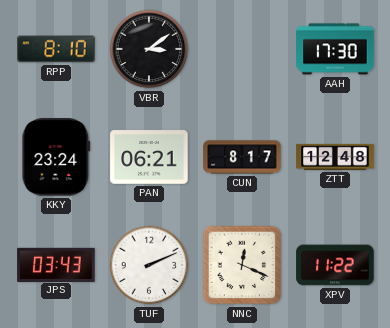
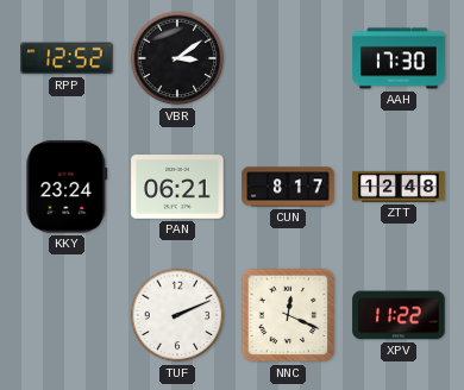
RPP: 8:10 -> 12:52 (67, 58)
JPS: 03:43 -> none (56, 264)
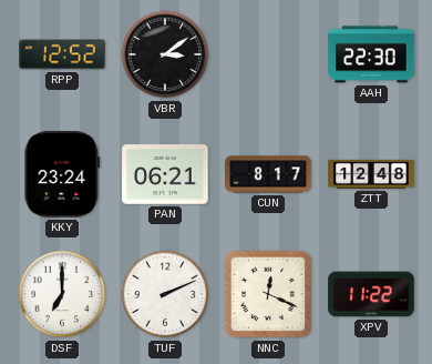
AAH: 17:30 -> 22:30 (371, 54)
DSF: none -> 7:00 (62, 294)
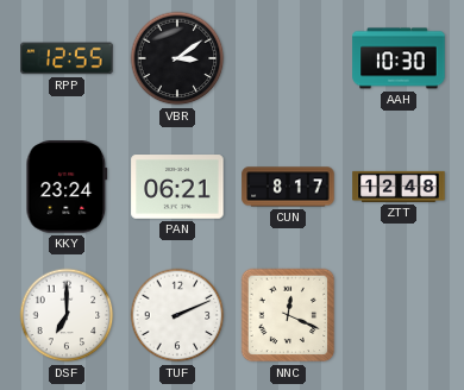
RPP: 12:52 -> 12:55 (67, 58)
AAH: 22:30 -> 10:30 (399, 58)
XPV: 11:22 -> none (371, 294)
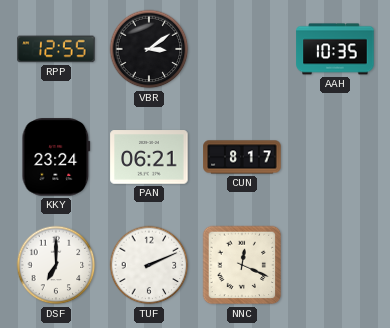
AAH: 10:30 -> 10:35 (335, 49)
ZTT: 12:48 -> none (399, 187)
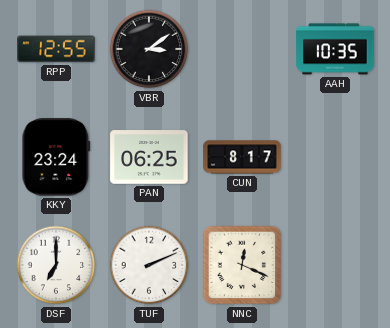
PAN: 06:21 -> 06:25 (149, 157)
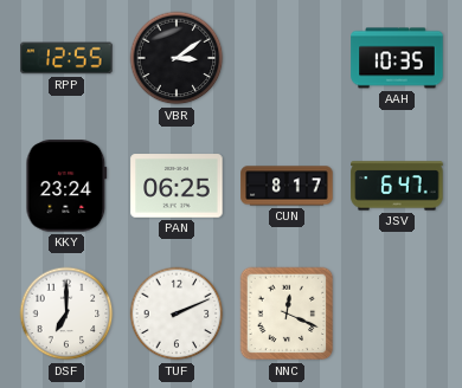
JSV: none -> 6:47 (397, 186)
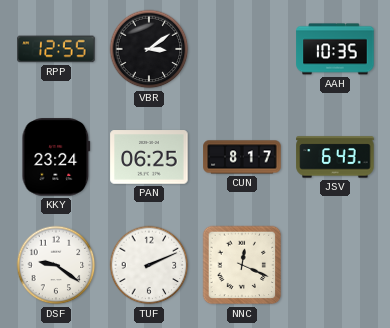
JSV: 6:47 -> 6:43 (335, 157)
DSF: 7:00 -> 9:21 (56, 265)
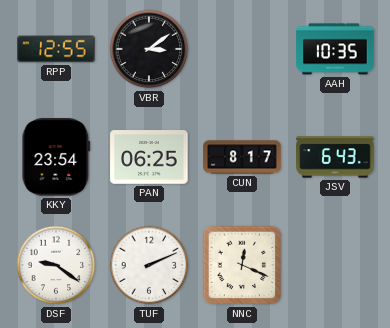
KKY: 23:24 -> 23:54 (56, 157)
